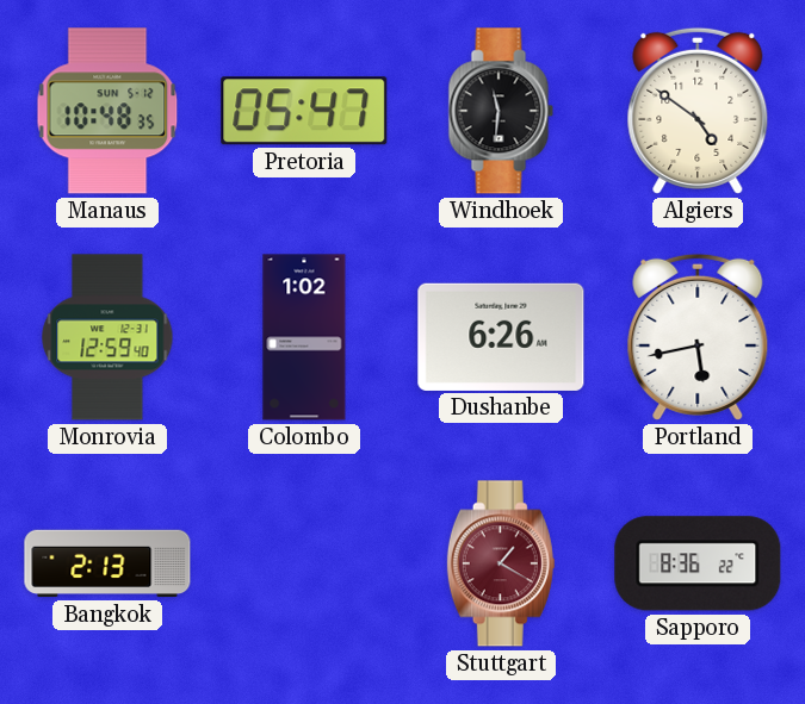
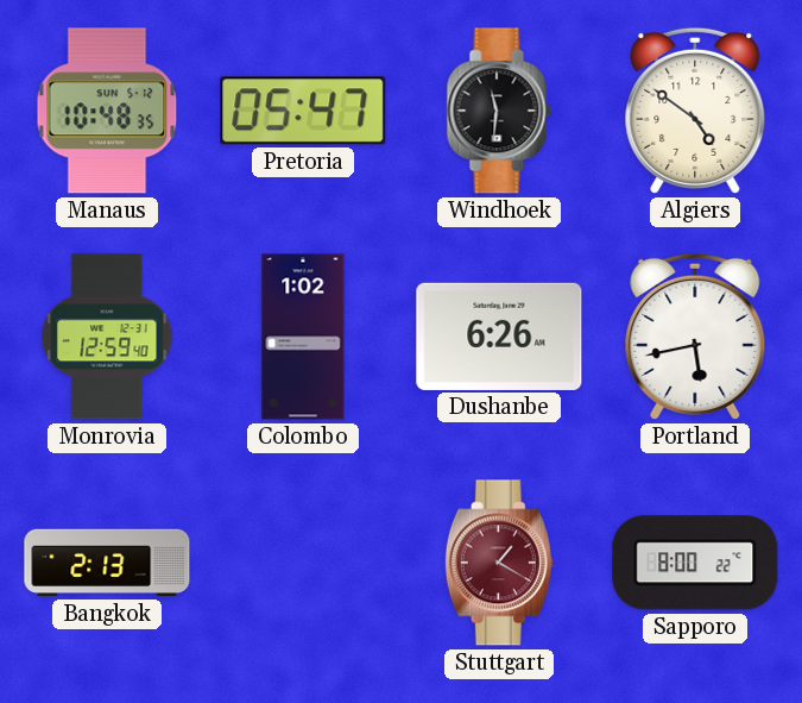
Sapporo: 8:36 -> 8:00 (695, 563)
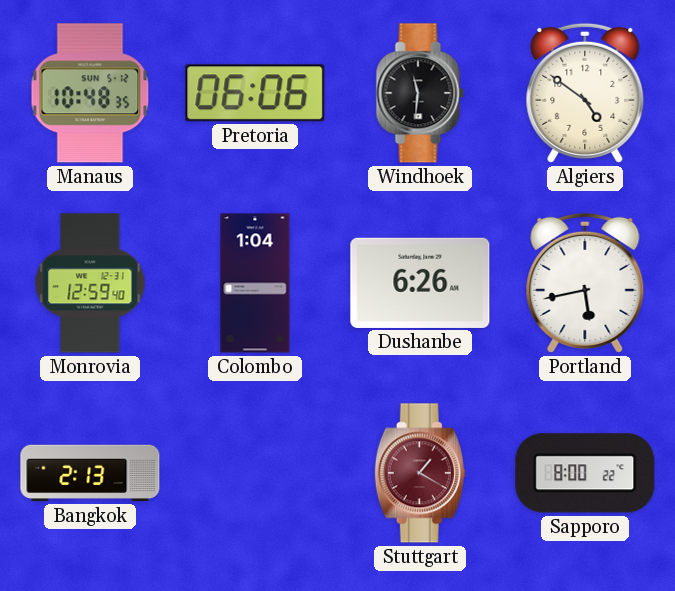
Pretoria: 05:47 -> 06:06 (255, 93)
Colombo: 1:02 -> 1:04 (255, 283)
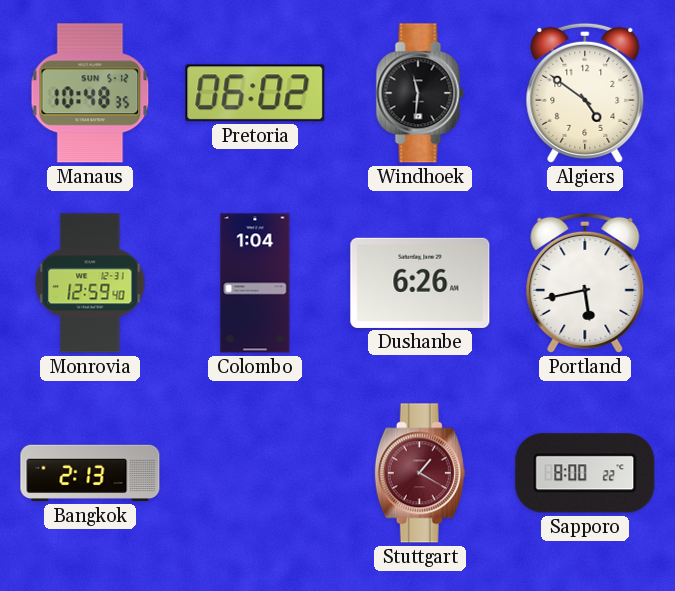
Pretoria: 06:06 -> 06:02 (255, 93)
